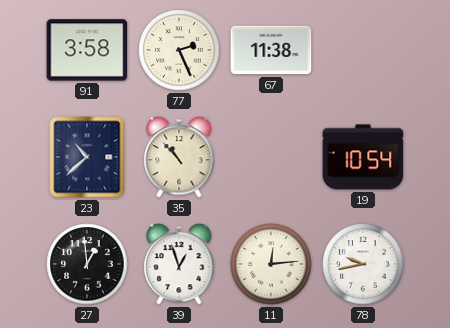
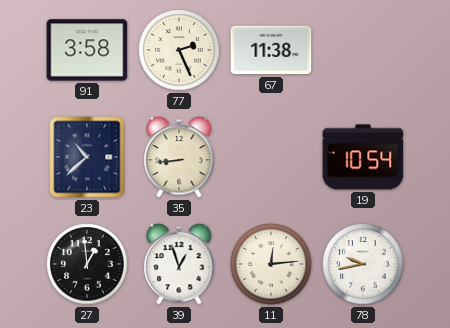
35: 10:53 -> 8:44 (179, 157)
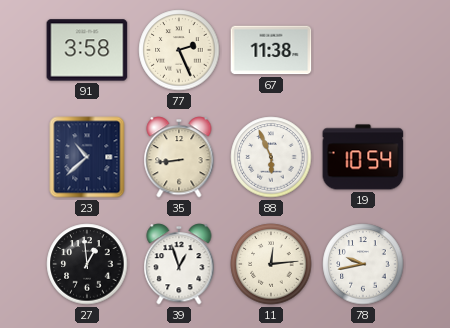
88: none -> 5:56 (271, 157)
